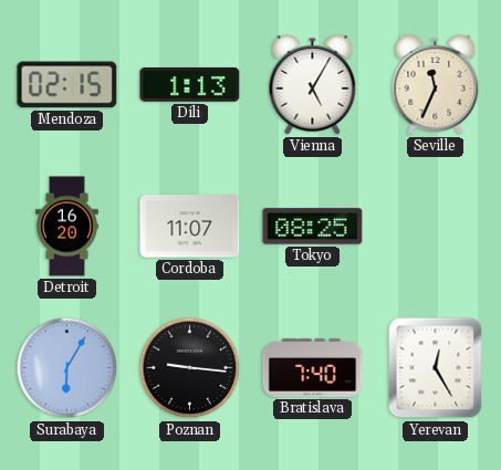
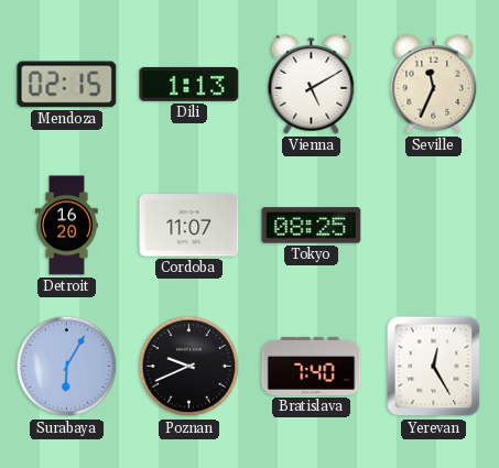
Vienna: 5:05 -> 5:10 (312, 84)
Poznan: 9:16 -> 9:41 (189, 367)
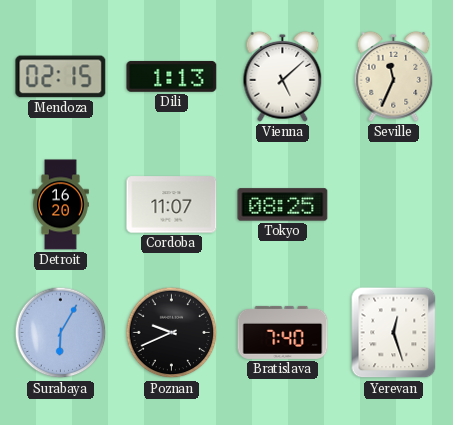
Vienna: 5:10 -> 5:08 (283, 76)
Yerevan: 12:25 -> 12:27 (394, 333)
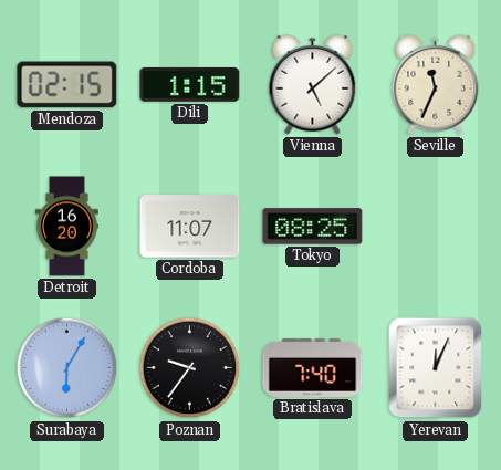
Dili: 1:13 -> 1:15 (190, 85)
Poznan: 9:41 -> 9:36 (190, 368)
Yerevan: 12:27 -> 12:04 (436, 368)
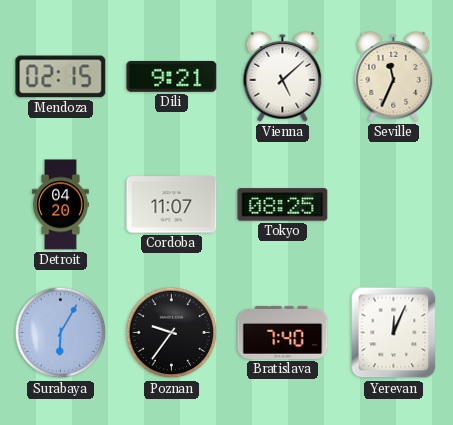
Dili: 1:15 -> 9:21 (172, 77)
Detroit: 16:20 -> 04:20 (61, 205)
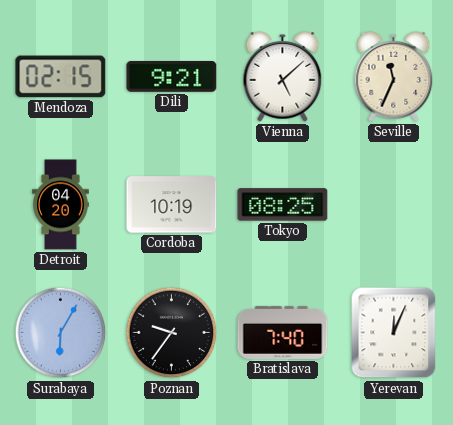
Cordoba: 11:07 -> 10:19 (172, 205)
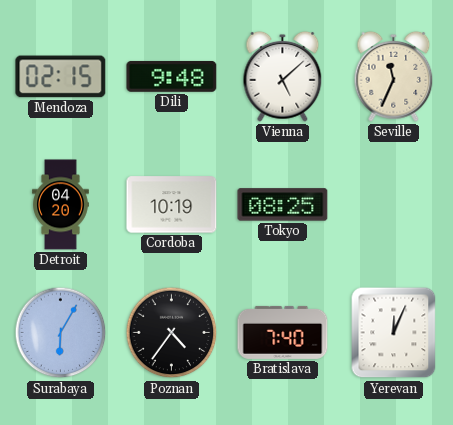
Dili: 9:21 -> 9:48 (172, 77)
Poznan: 9:36 -> 4:36 (172, 333)
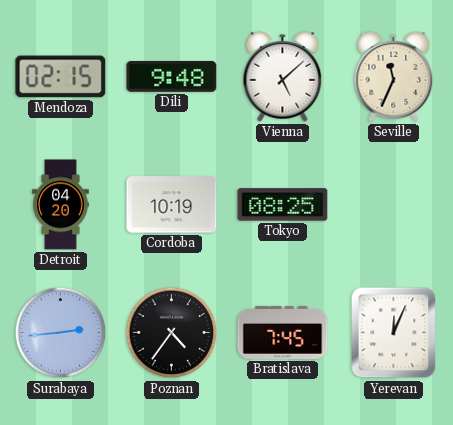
Surabaya: 6:05 -> 2:44 (61, 333)
Bratislava: 7:40 -> 7:45 (283, 332)
